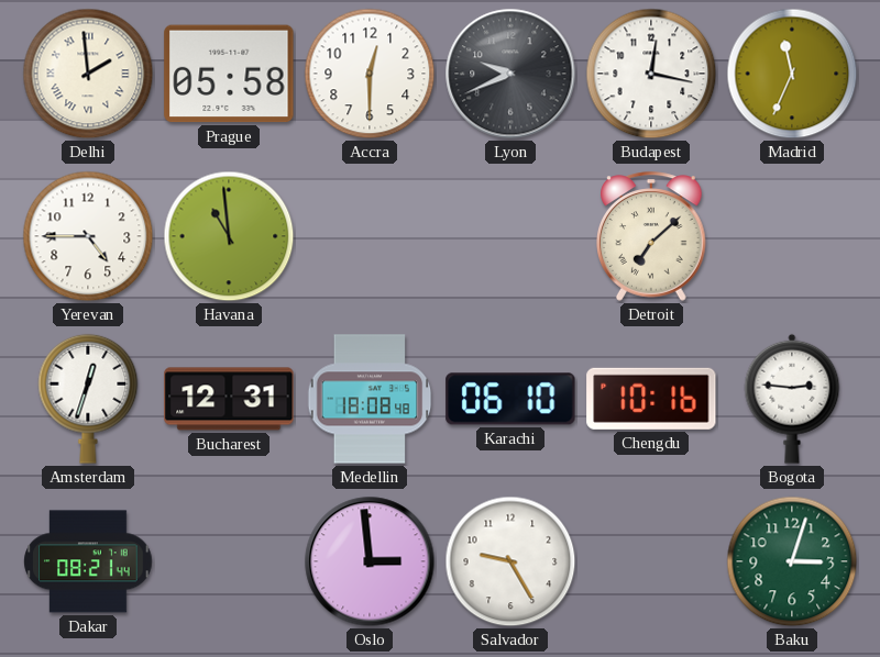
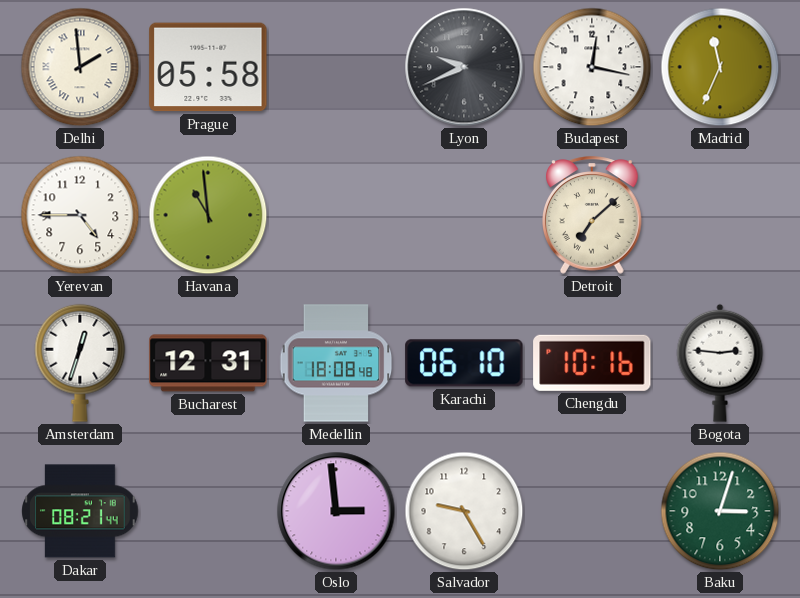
Accra: 12:30 -> none (370, 74)
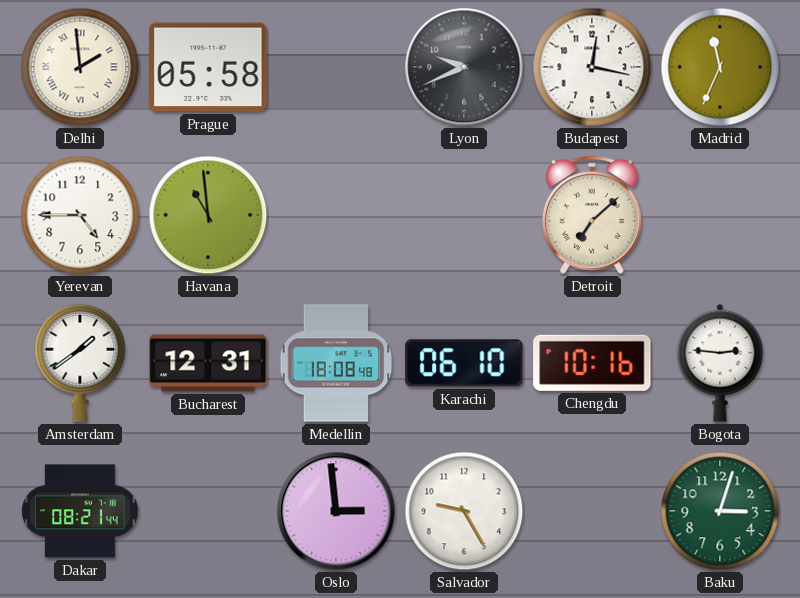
Amsterdam: 12:33 -> 1:39 (80, 363)
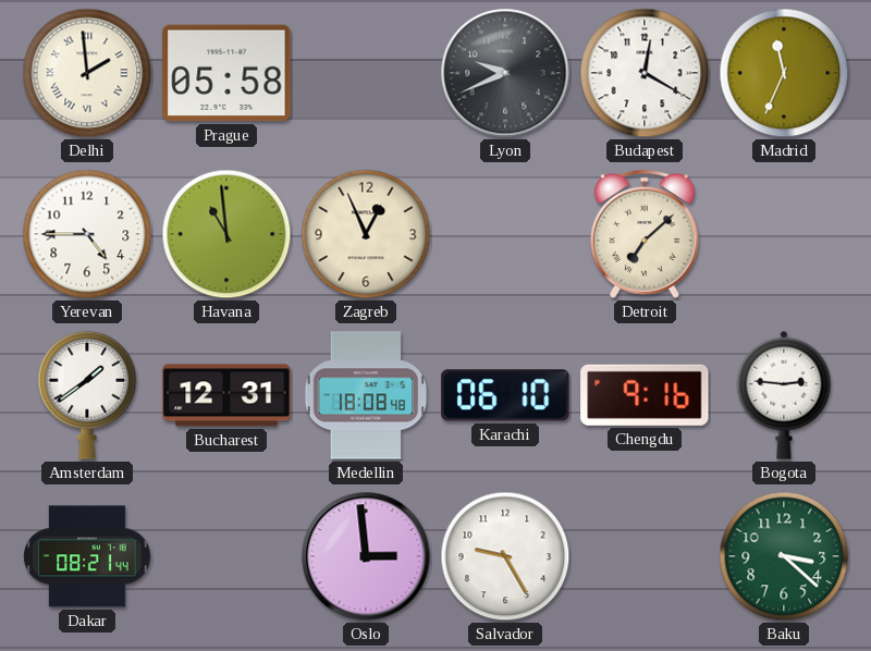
Budapest: 12:17 -> 12:20 (645, 73)
Zagreb: none -> 12:56 (366, 234)
Chengdu: 10:16 -> 9:16 (645, 395)
Baku: 3:03 -> 3:22 (784, 556)
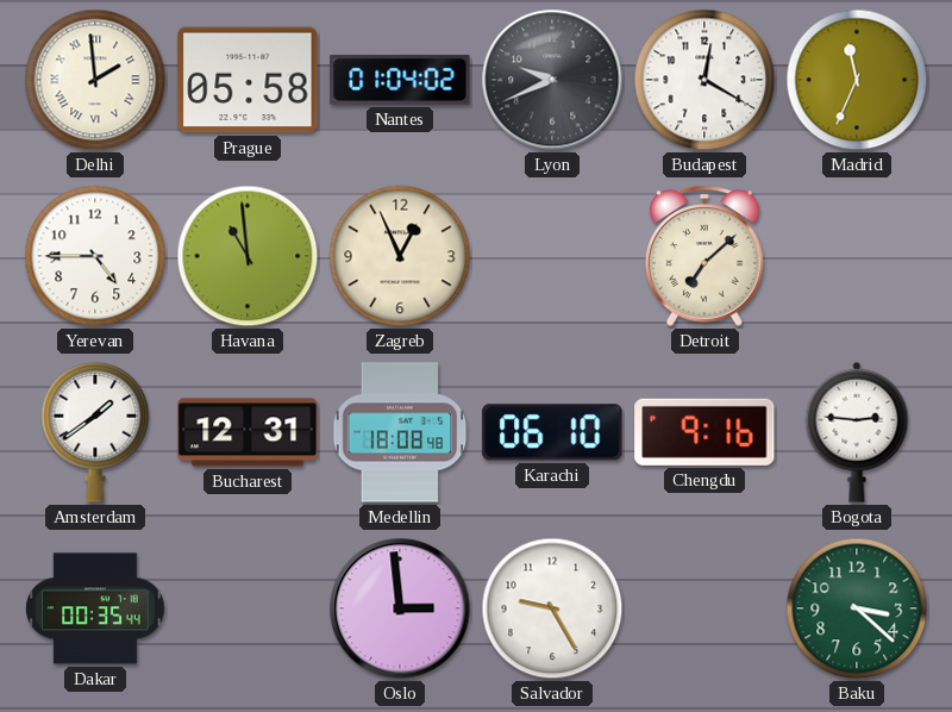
Nantes: none -> 01:04 (400, 80)
Dakar: 08:21 -> 00:35 (95, 608)
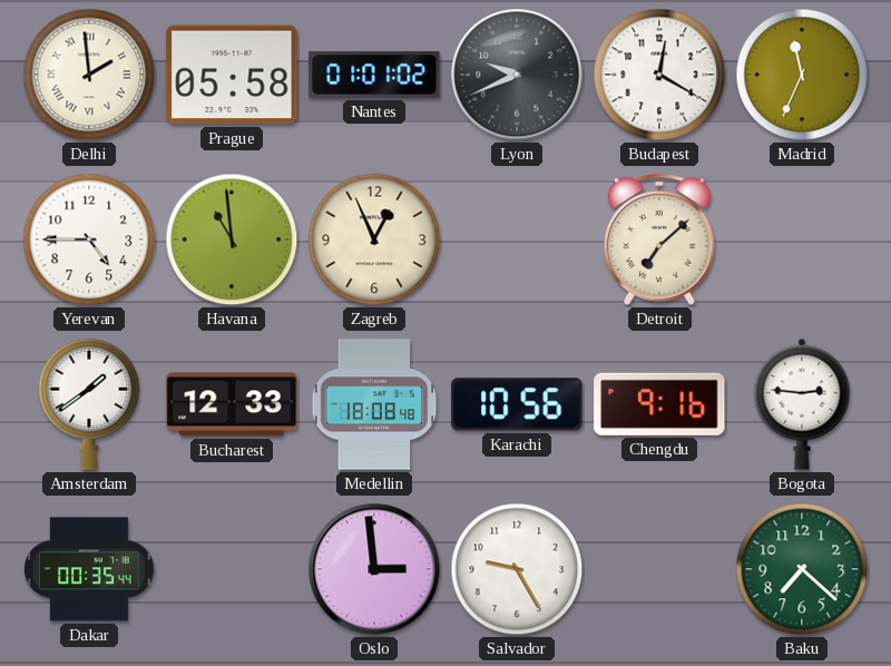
Nantes: 01:04 -> 01:01 (374, 75)
Bucharest: 12:31 -> 12:33 (232, 404)
Karachi: 06:10 -> 10:56 (517, 404)
Baku: 3:22 -> 7:22 (802, 569)
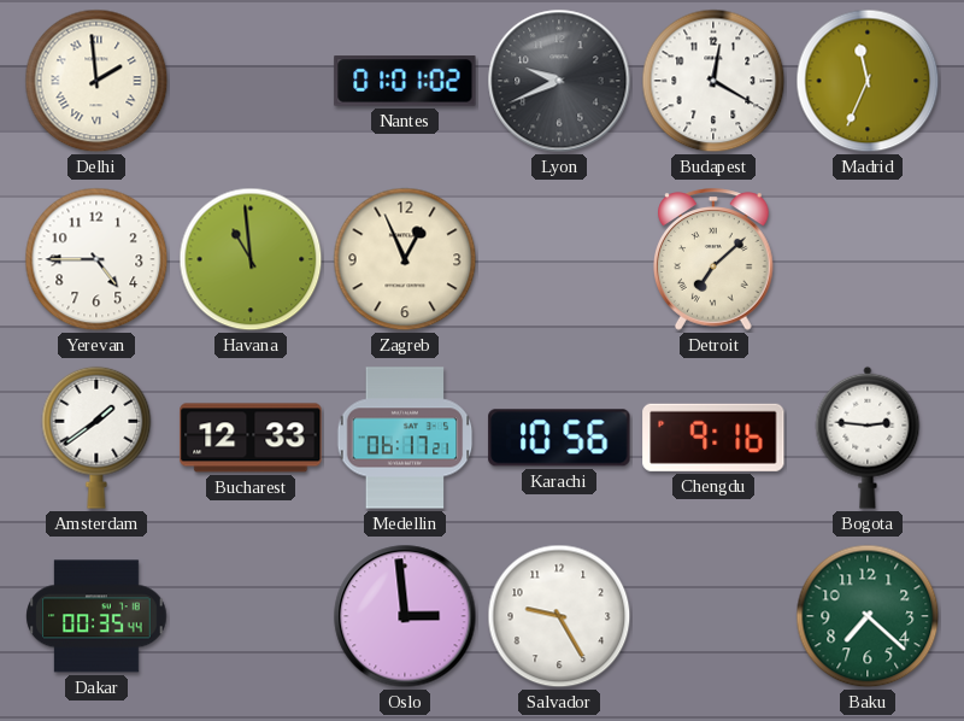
Prague: 05:58 -> none (232, 75)
Medellin: 18:08 -> 06:17 (405, 438)
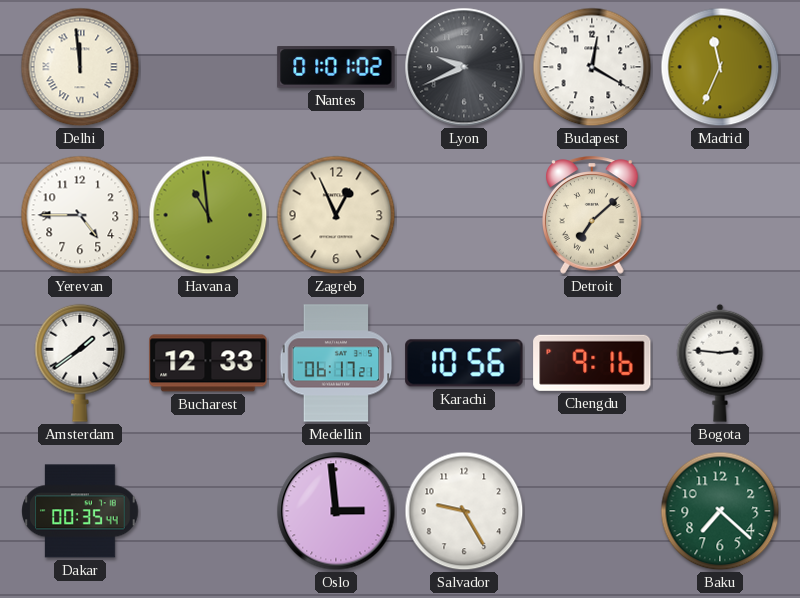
Delhi: 1:59 -> 11:59 (80, 67)
